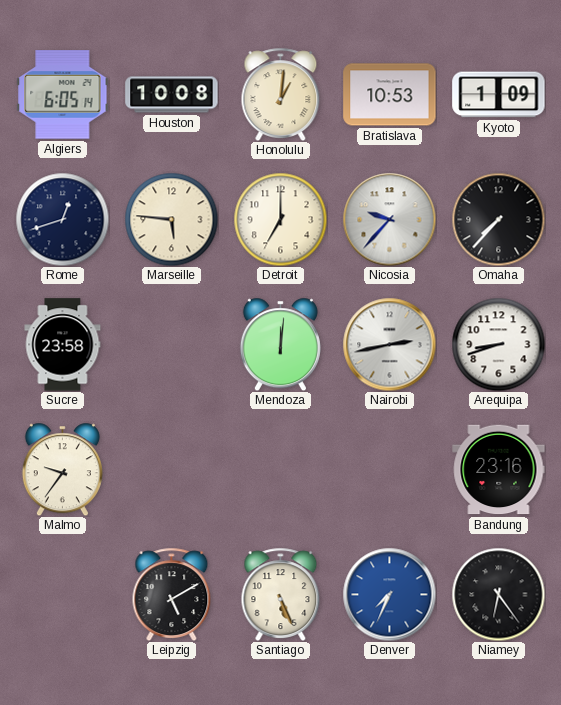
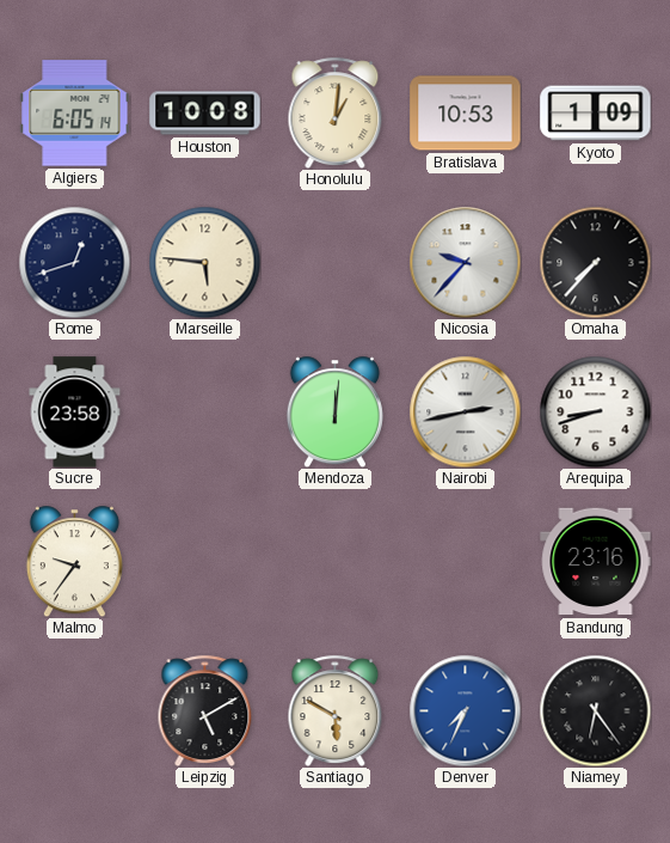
Detroit: 7:00 -> none (280, 219)
Santiago: 5:26 -> 5:50 (336, 710)
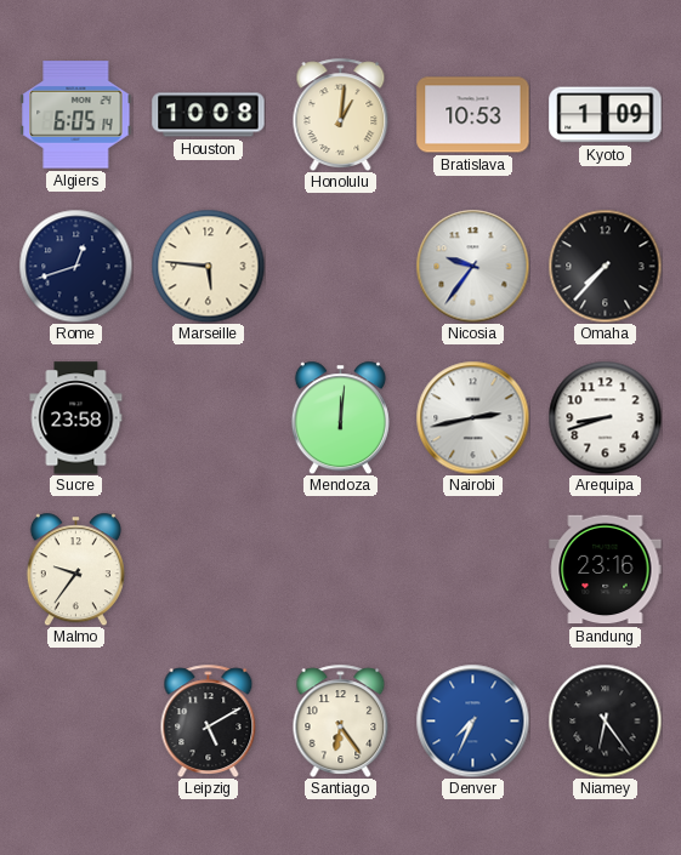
Nicosia: 9:37 -> 9:36 (472, 266)
Santiago: 5:50 -> 6:24 (341, 720)
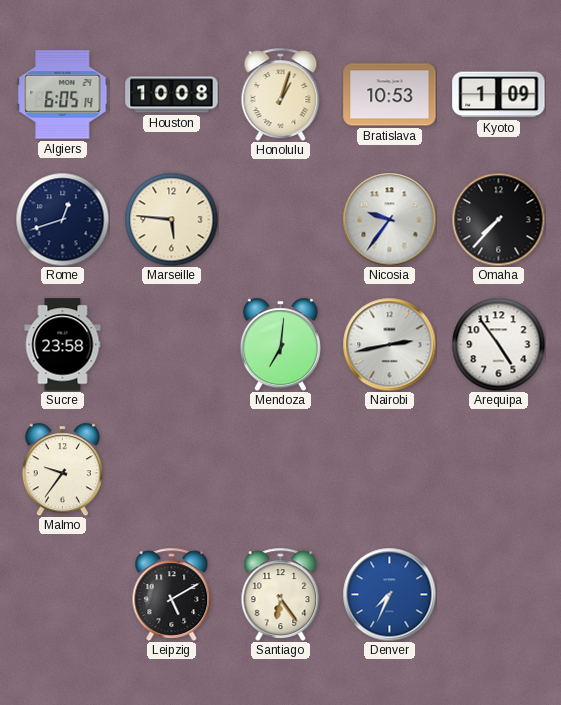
Honolulu: 1:01 -> 1:03 (281, 94)
Mendoza: 12:01 -> 7:01 (280, 344)
Arequipa: 8:42 -> 4:54 (498, 344)
Bandung: 23:16 -> none (606, 570)
Niamey: 6:24 -> none (605, 720)
